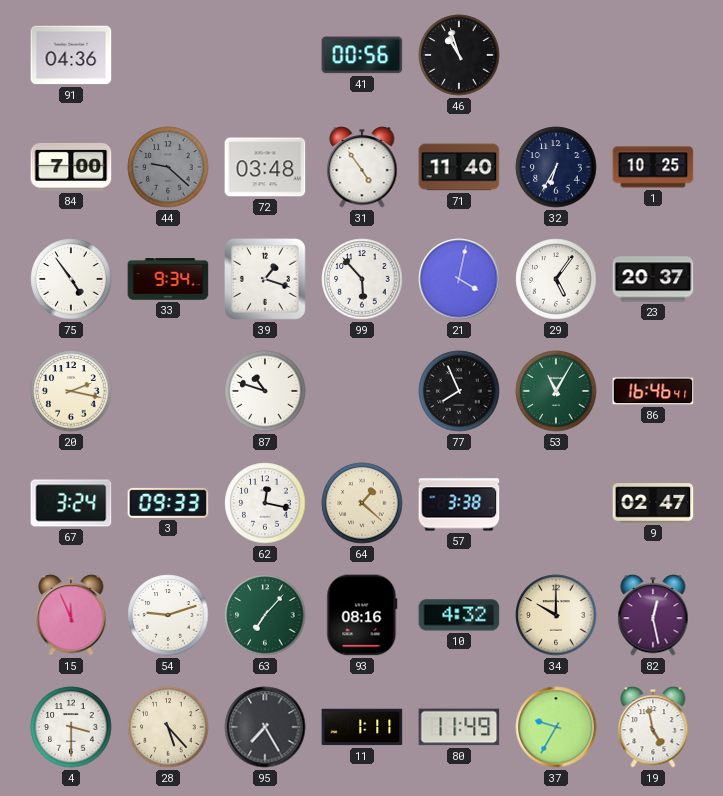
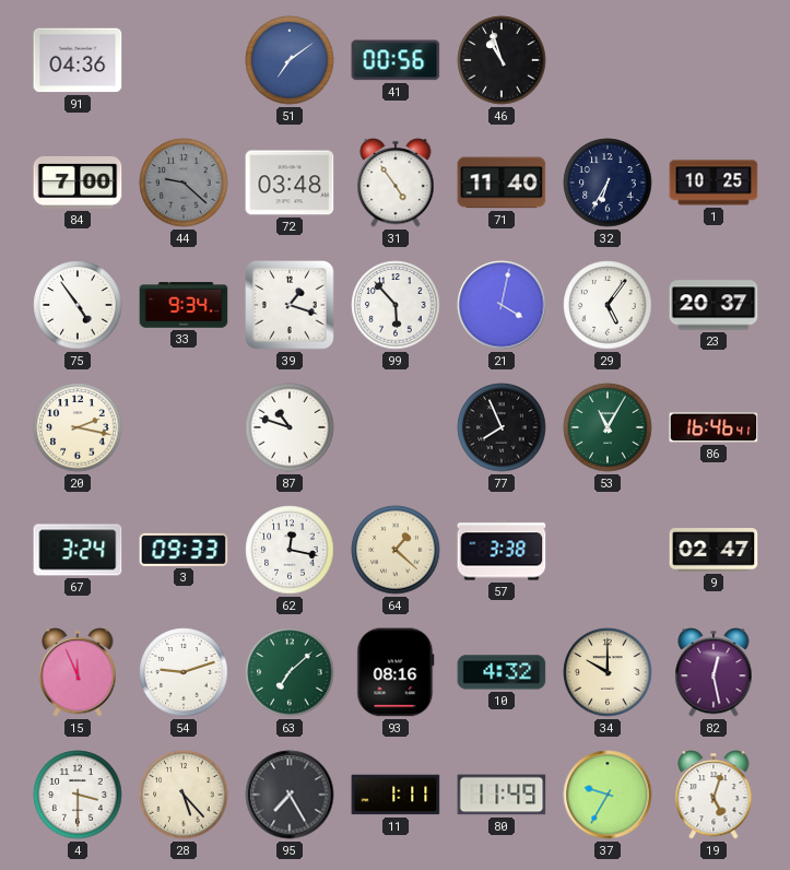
51: none -> 7:09 (290, 60)
63: 7:07 -> 7:08 (290, 672)
19: 4:58 -> 5:03 (714, 795)
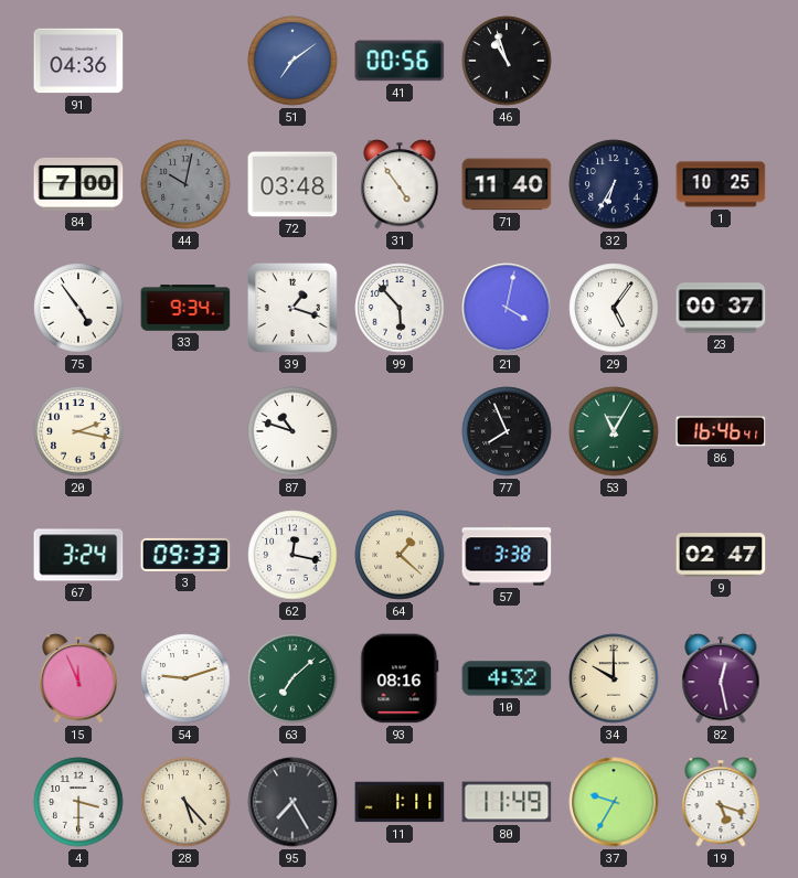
44: 9:22 -> 10:02 (185, 184)
23: 20:37 -> 00:37 (721, 308)
19: 5:03 -> 5:18 (721, 802)
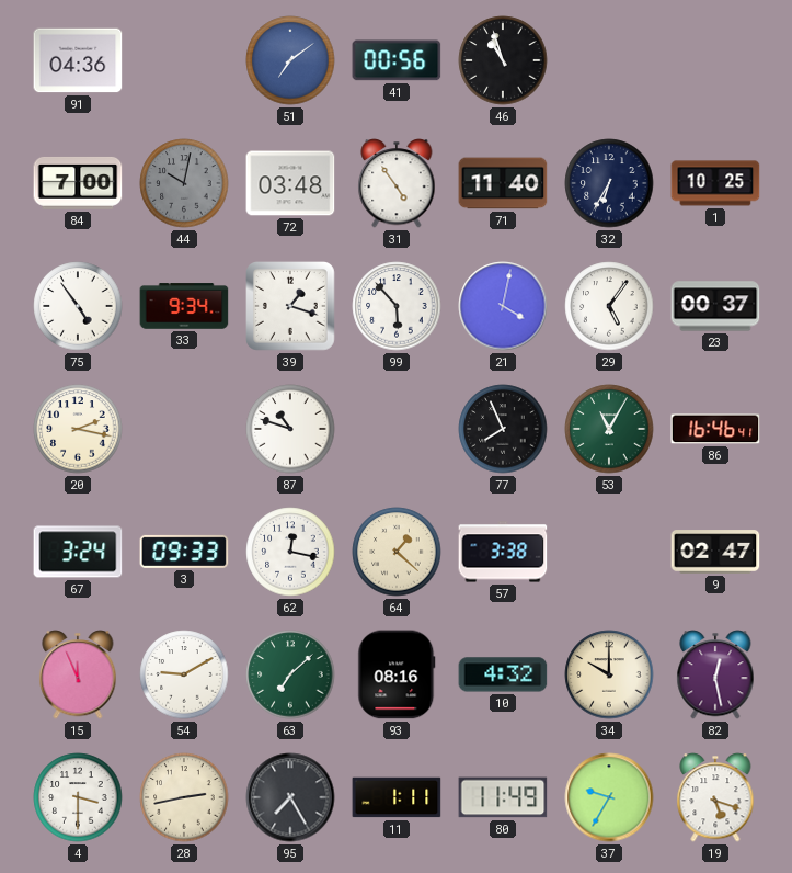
54: 9:12 -> 9:10 (184, 674)
28: 5:23 -> 2:43 (184, 797)
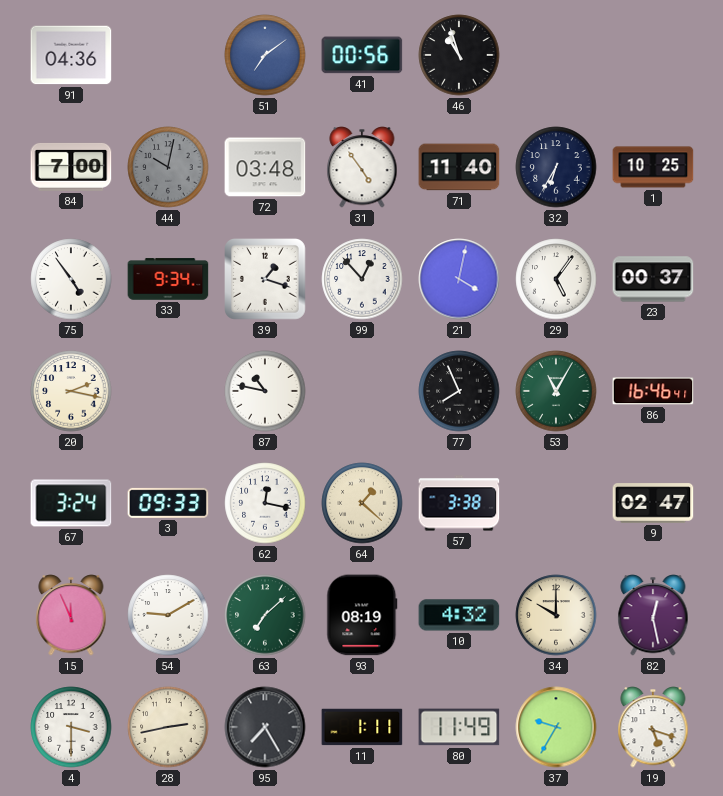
99: 5:53 -> 12:53 (362, 279)
87: 10:48 -> 10:47 (265, 391)
93: 08:16 -> 08:19 (362, 615)
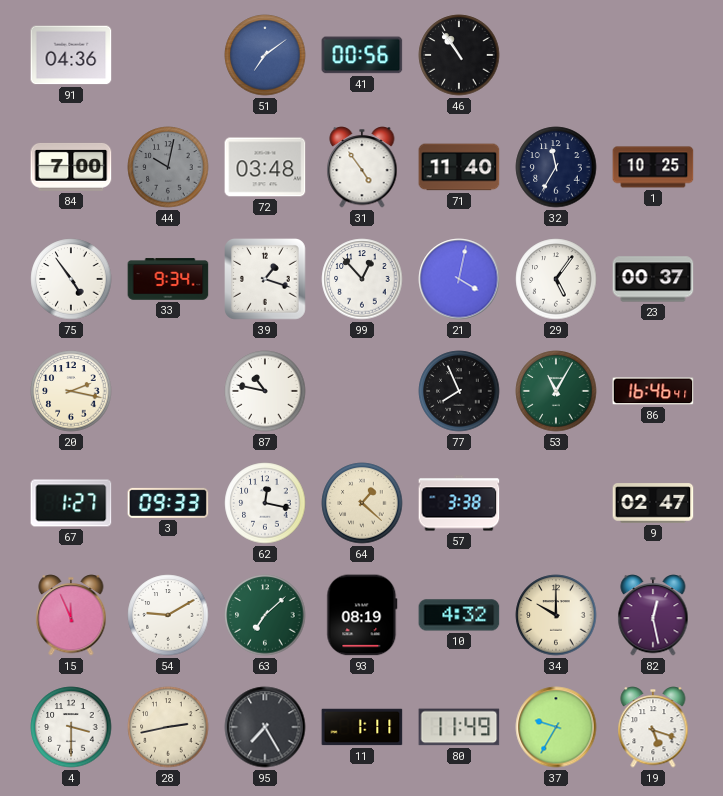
46: 10:57 -> 10:54 (459, 55)
32: 6:35 -> 11:35 (556, 167)
67: 3:24 -> 1:27 (71, 503)
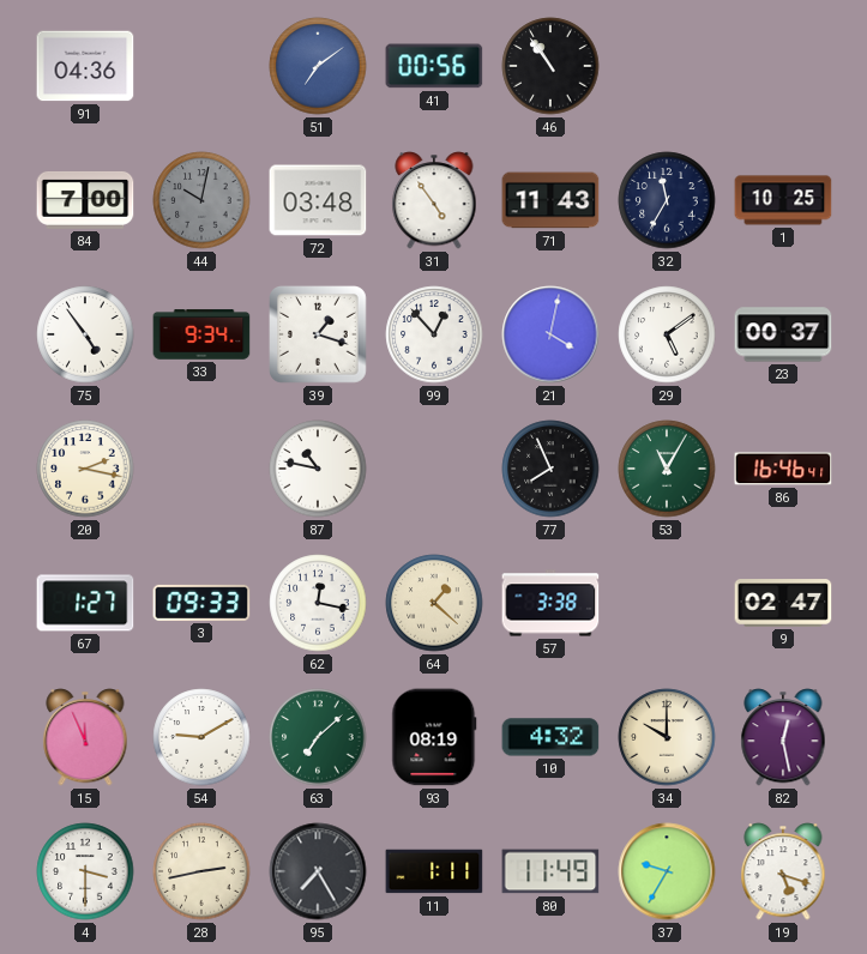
71: 11:40 -> 11:43 (550, 200)
29: 5:06 -> 5:09 (667, 334)
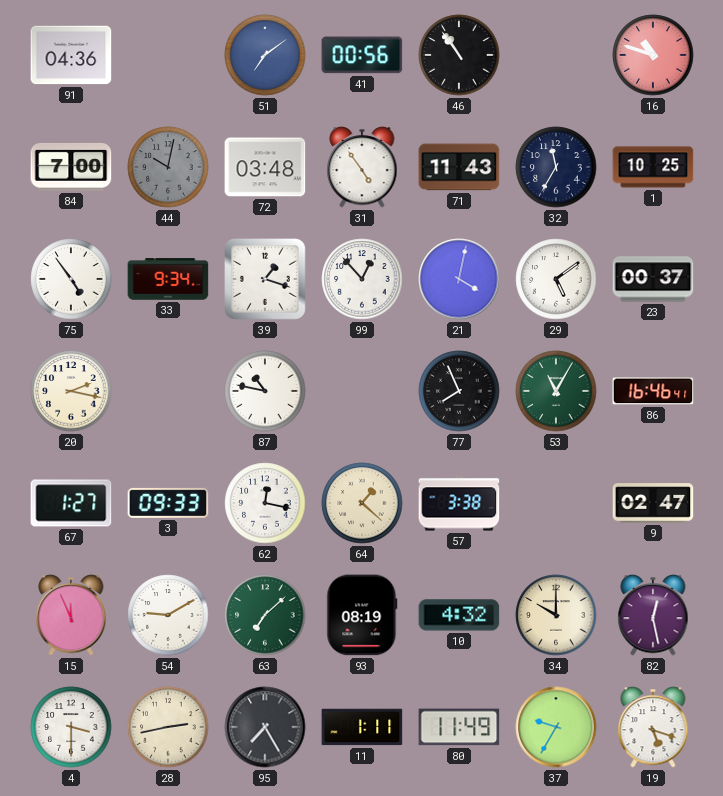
16: none -> 10:48 (653, 55)
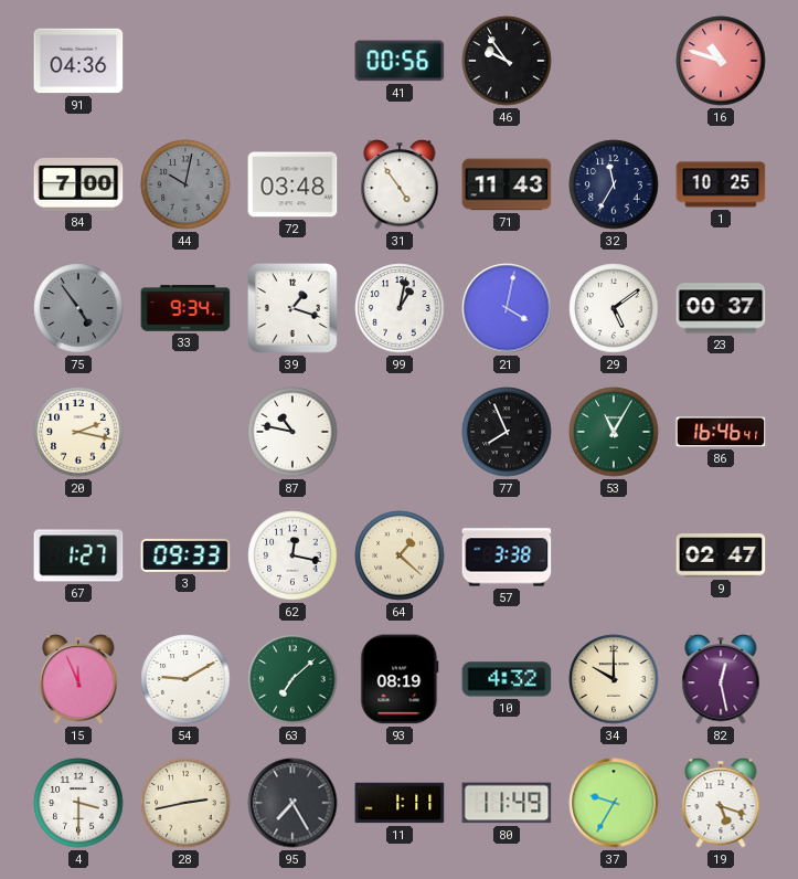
51: 7:09 -> none (265, 55)
46: 10:54 -> 9:54 (507, 61)
75 dial: white -> grey (78, 308)
99: 12:53 -> 1:02 (400, 308)
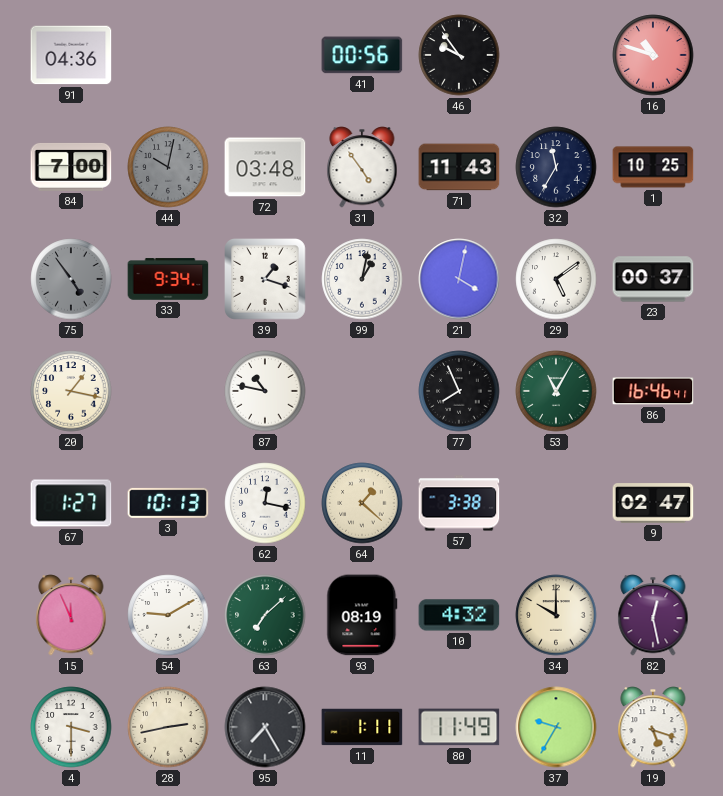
20: 2:17 -> 1:17 (71, 391)
3: 09:33 -> 10:13 (168, 503)
